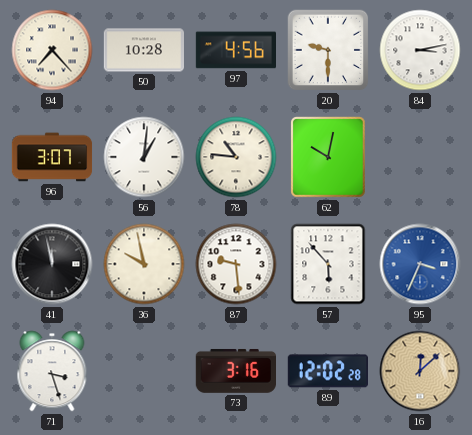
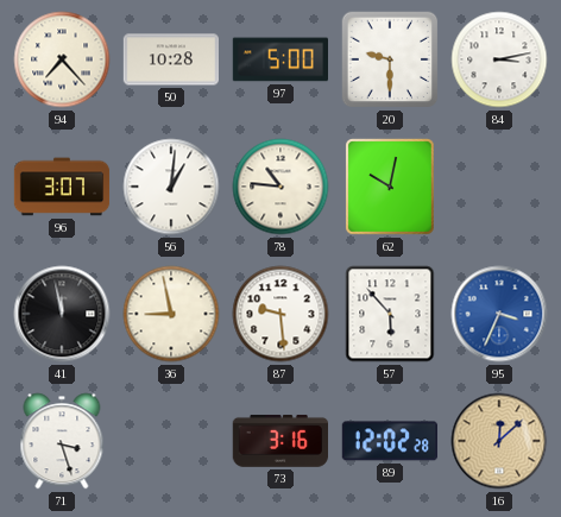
97: 4:56 -> 5:00 (279, 59)
36: 9:58 -> 8:58 (171, 314)
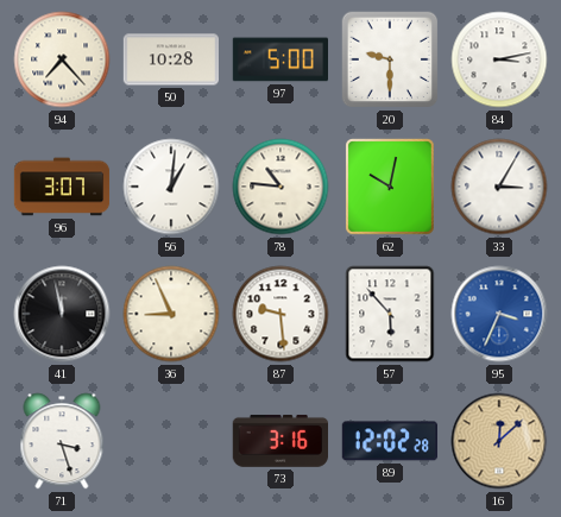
33: none -> 3:05 (499, 187)
36: 8:58 -> 8:56 (171, 314)
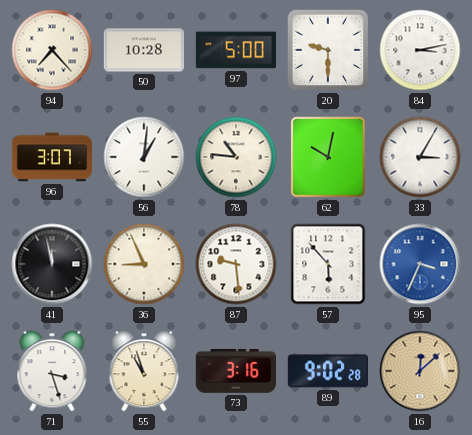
55: none -> 10:57 (144, 371)
89: 12:02 -> 9:02 (327, 371)
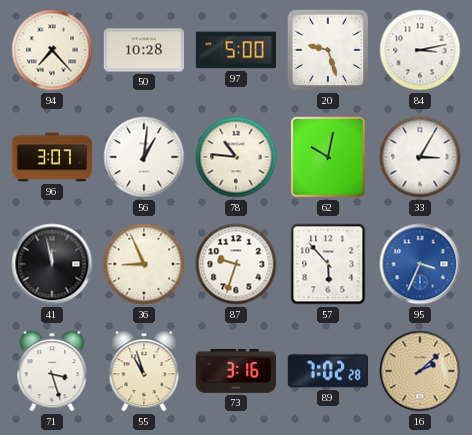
20: 9:30 -> 9:27 (328, 50)
87: 9:29 -> 9:33 (236, 264)
89: 9:02 -> 7:02 (327, 371)
16: 12:08 -> 2:08 (420, 371)
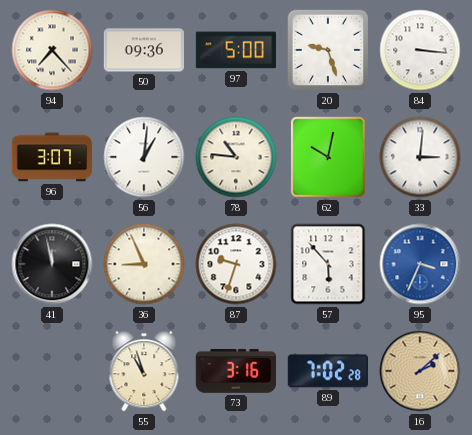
50: 10:28 -> 09:36 (143, 50)
84: 3:13 -> 3:16 (420, 50)
33: 3:05 -> 3:01 (420, 157)
71: 3:27 -> none (52, 371)
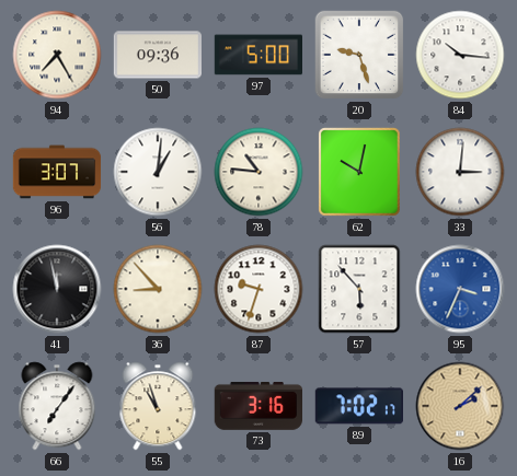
94: 7:23 -> 7:25 (57, 55)
84: 3:16 -> 10:16 (460, 55)
36: 8:56 -> 8:53 (158, 289)
66: none -> 7:06 (57, 406)
89: 7:02:28 -> 7:02:17 (358, 406)
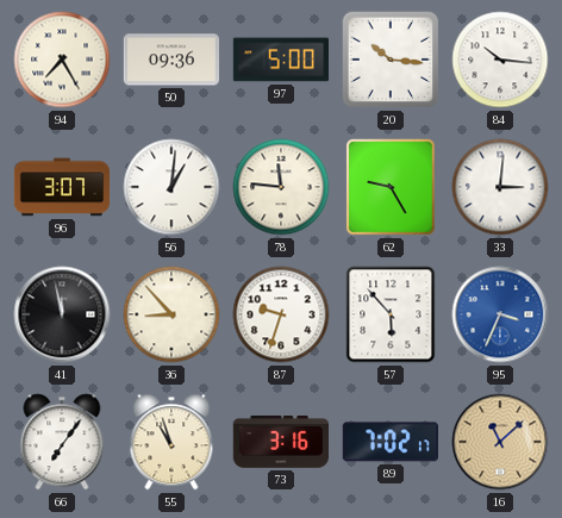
20: 9:27 -> 10:16 (391, 60)
78: 10:46 -> 11:46 (281, 187)
62: 10:02 -> 9:25 (391, 187)
16: 2:08 -> 11:08 (500, 442)
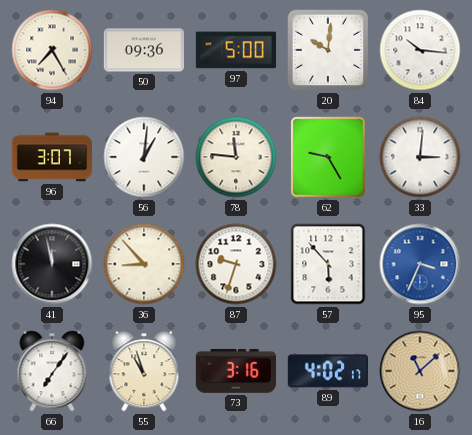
20: 10:16 -> 10:01 (328, 50)
89: 7:02 -> 4:02 (327, 371)
